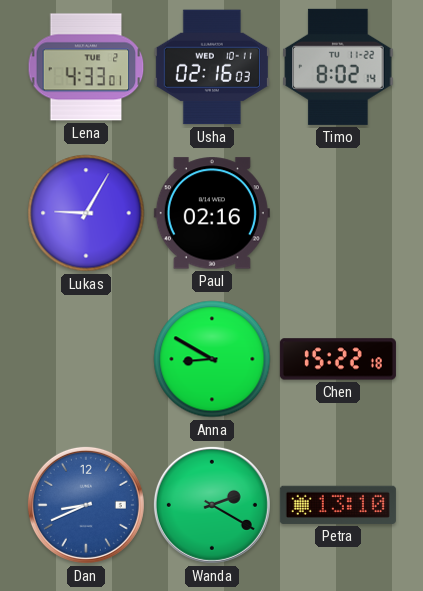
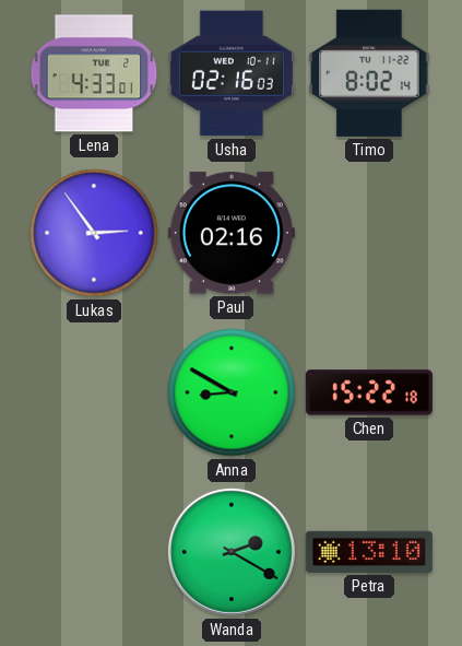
Lukas: 9:05 -> 2:54 (94, 233)
Dan: 8:41 -> none (86, 505)
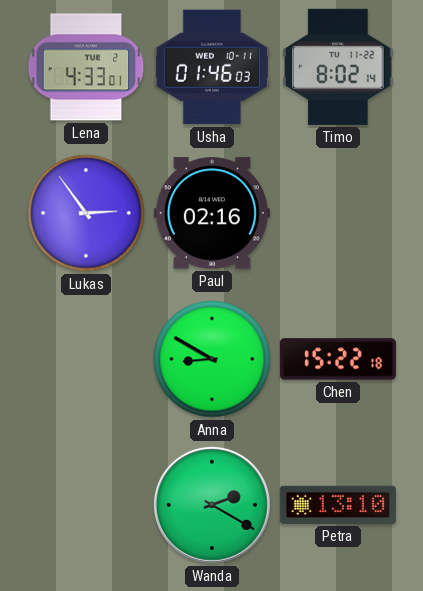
Usha: 02:16 -> 01:46 (212, 67)
